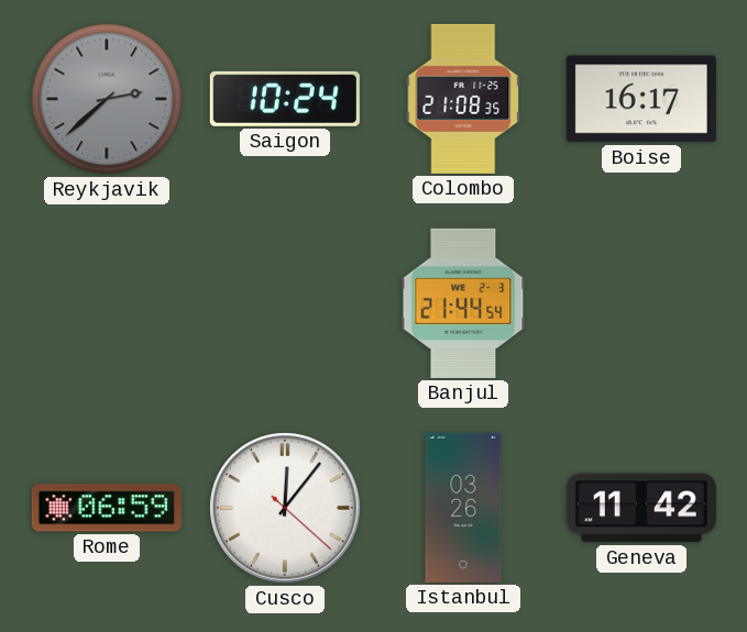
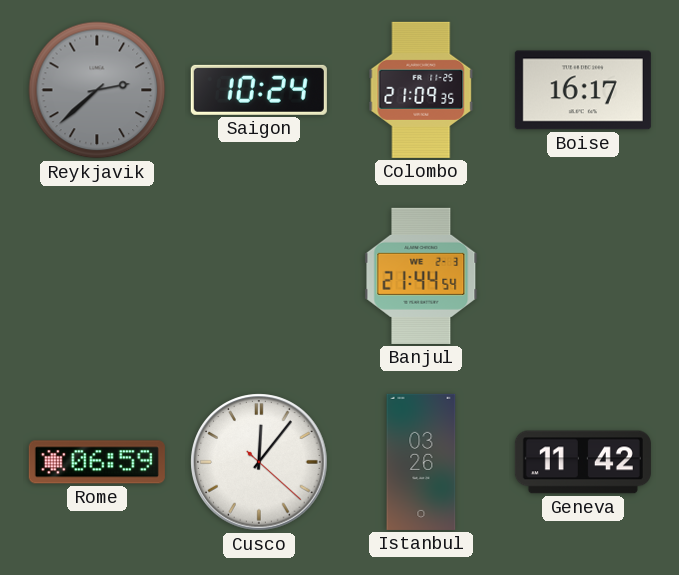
Colombo: 21:08 -> 21:09 (421, 90)
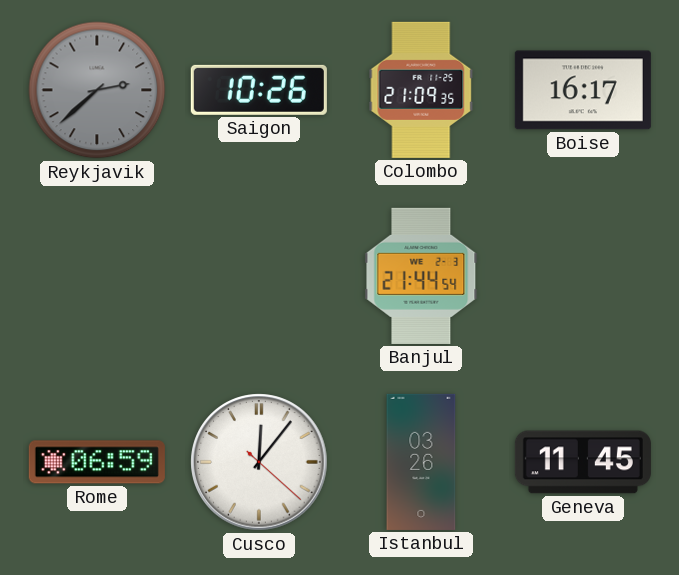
Saigon: 10:24 -> 10:26 (259, 90)
Geneva: 11:42 -> 11:45 (583, 462)
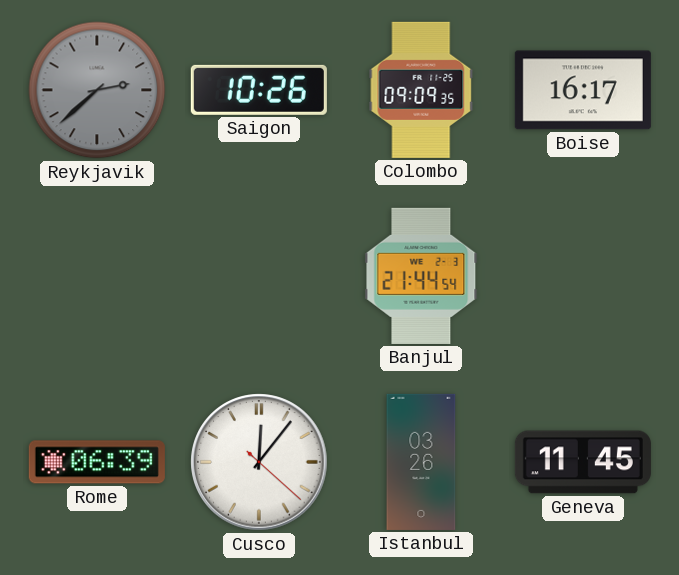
Colombo: 21:09 -> 09:09 (421, 90)
Rome: 06:59 -> 06:39 (97, 462)
